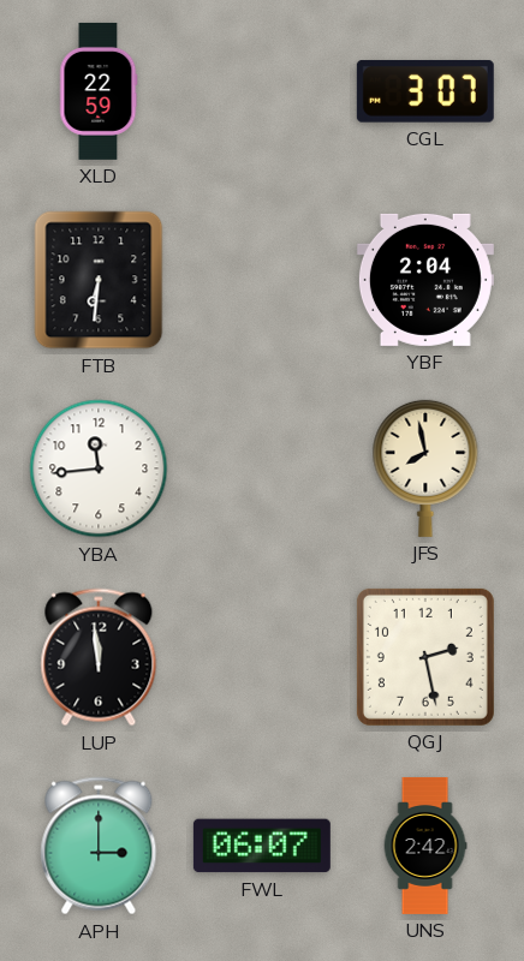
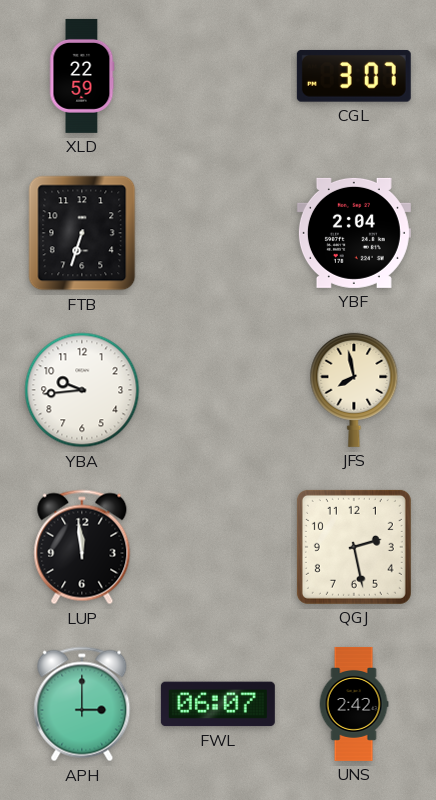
FTB: 6:31 -> 6:33 (82, 233)
YBA: 11:44 -> 9:44 (82, 390)
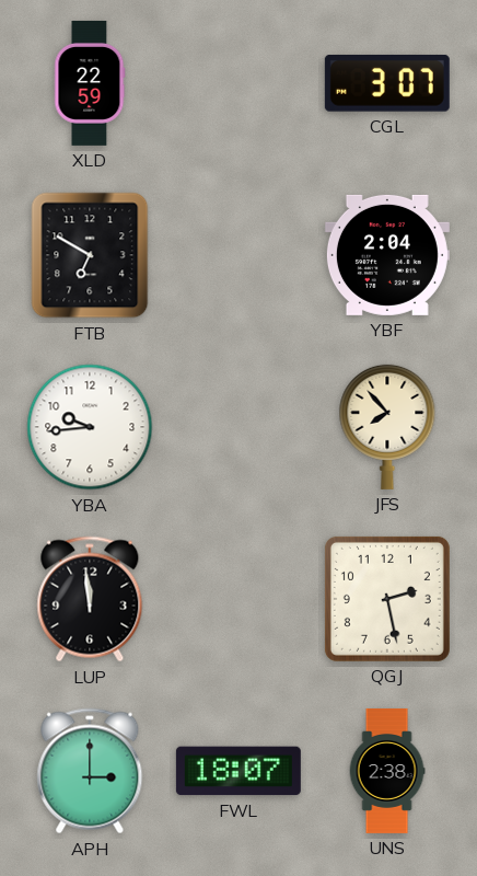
FTB: 6:33 -> 6:50 (90, 255)
JFS: 7:58 -> 7:53 (387, 427)
FWL: 06:07 -> 18:07 (238, 771)
UNS: 2:42 -> 2:38 (387, 771)
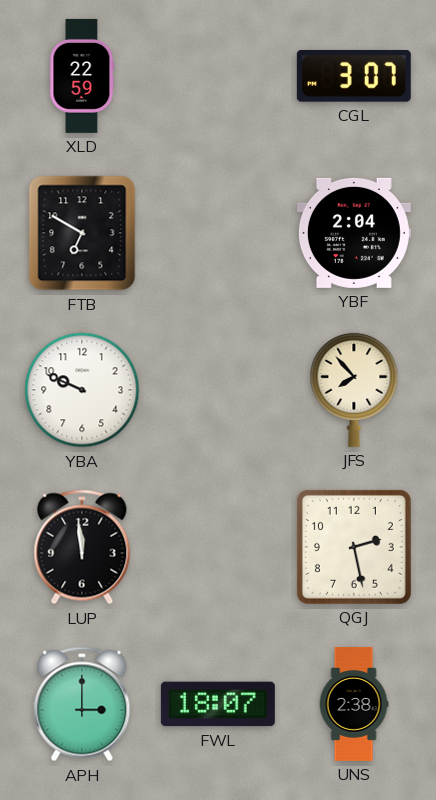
YBA: 9:44 -> 9:49 (82, 390)
